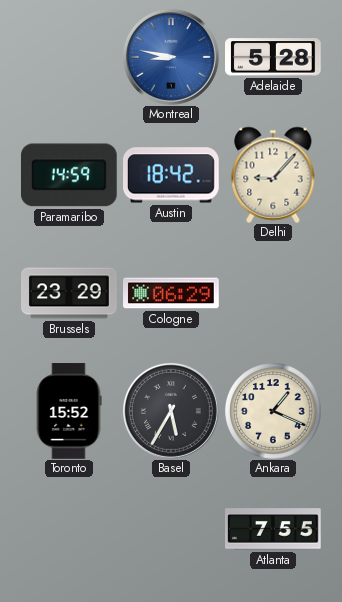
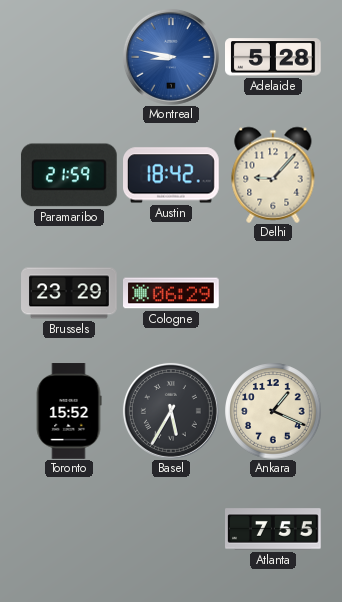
Paramaribo: 14:59 -> 21:59 (69, 175)
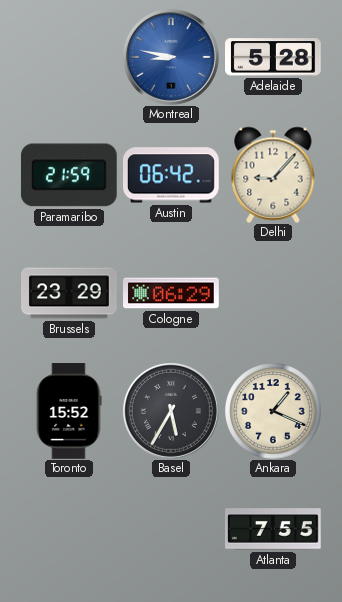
Austin: 18:42 -> 06:42 (172, 175)
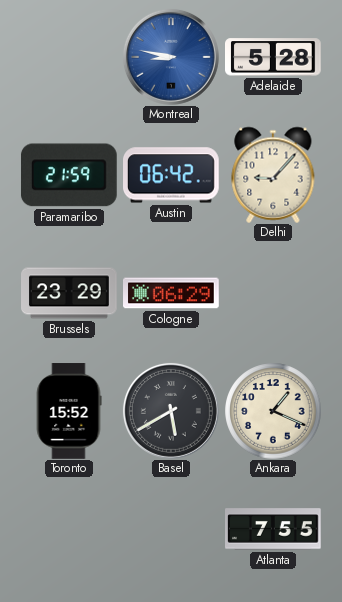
Basel: 5:35 -> 5:40 (171, 411)
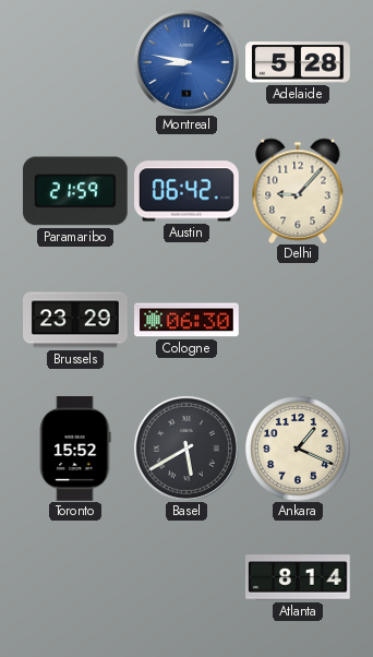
Cologne: 06:29 -> 06:30 (186, 320)
Atlanta: 7:55 -> 8:14 (299, 577)
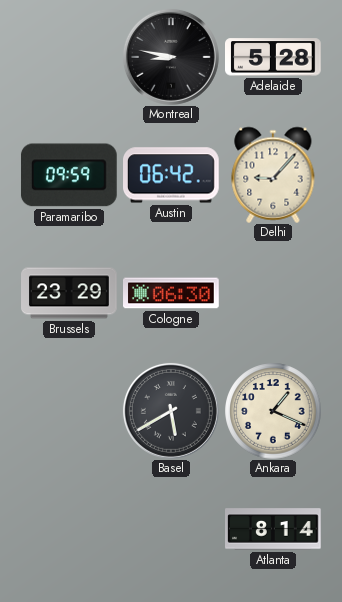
Montreal dial: blue -> black (171, 57)
Paramaribo: 21:59 -> 09:59 (69, 175)
Toronto: 15:52 -> none (75, 449)
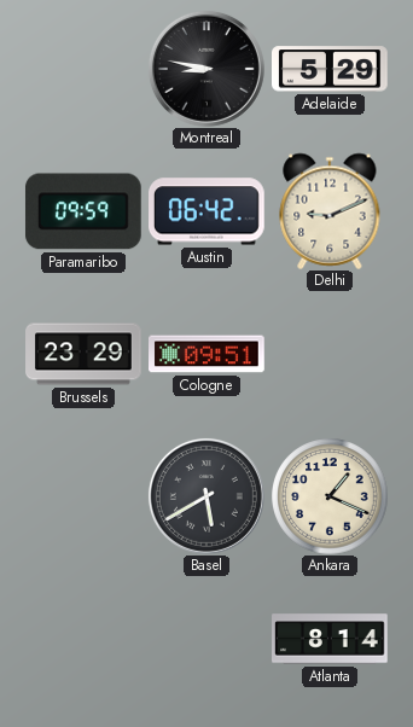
Adelaide: 5:28 -> 5:29 (331, 69)
Delhi: 9:07 -> 9:11 (330, 211)
Cologne: 06:30 -> 09:51 (206, 354)
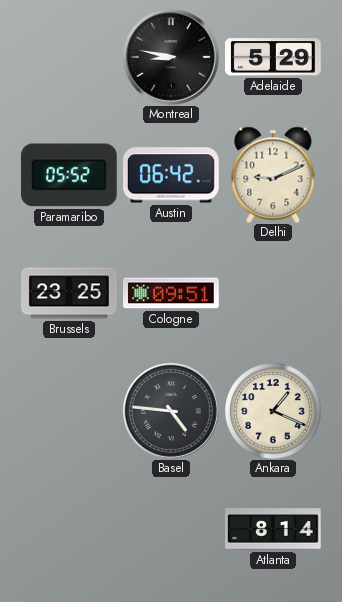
Paramaribo: 09:59 -> 05:52 (69, 175)
Brussels: 23:29 -> 23:25 (69, 293)
Basel: 5:40 -> 4:46 (171, 411)
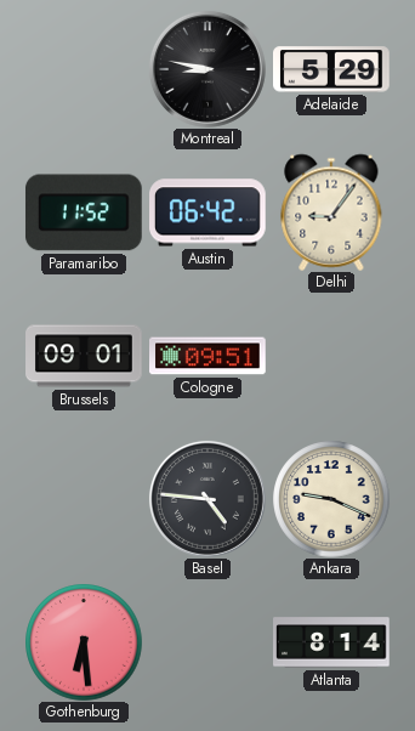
Paramaribo: 05:52 -> 11:52 (84, 212)
Delhi: 9:11 -> 9:06 (331, 212)
Brussels: 23:25 -> 09:01 (84, 356)
Ankara: 1:19 -> 9:19 (331, 499)
Gothenburg: none -> 6:29 (84, 642)
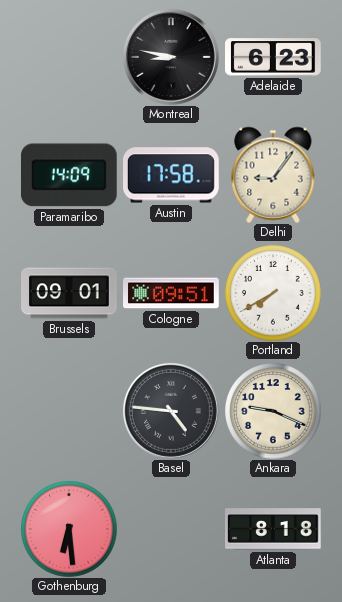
Adelaide: 5:29 -> 6:23 (274, 57)
Paramaribo: 11:52 -> 14:09 (69, 175)
Austin: 06:42 -> 17:58 (172, 175)
Portland: none -> 7:40 (273, 293)
Atlanta: 8:14 -> 8:18 (274, 529)
